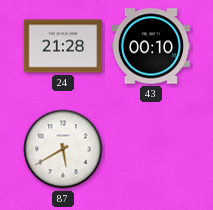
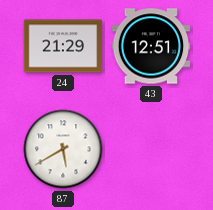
24: 21:28 -> 21:29 (63, 46)
43: 00:10 -> 12:51 (151, 46)
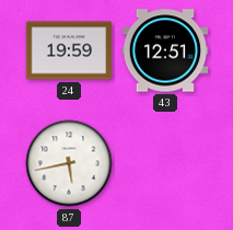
24: 21:29 -> 19:59 (69, 50)
87: 5:40 -> 5:43 (69, 163)
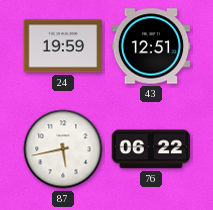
76: none -> 06:22 (151, 149)
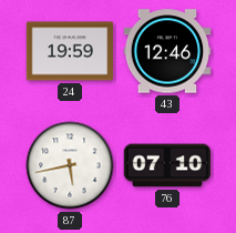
43: 12:51 -> 12:46 (167, 51)
76: 06:22 -> 07:10 (167, 165)
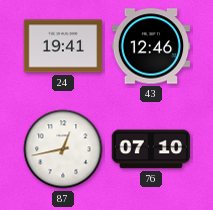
24: 19:59 -> 19:41 (63, 46)
87: 5:43 -> 12:43 (63, 149)
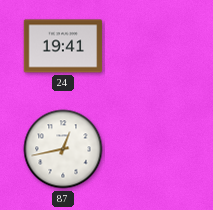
43: 12:46 -> none (151, 46)
76: 07:10 -> none (151, 149)
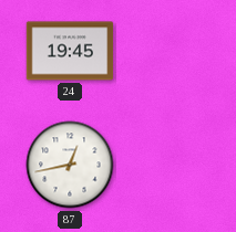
24: 19:41 -> 19:45 (70, 51)
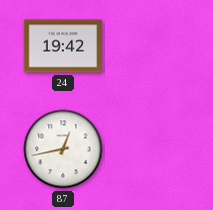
24: 19:45 -> 19:42 (63, 46)
